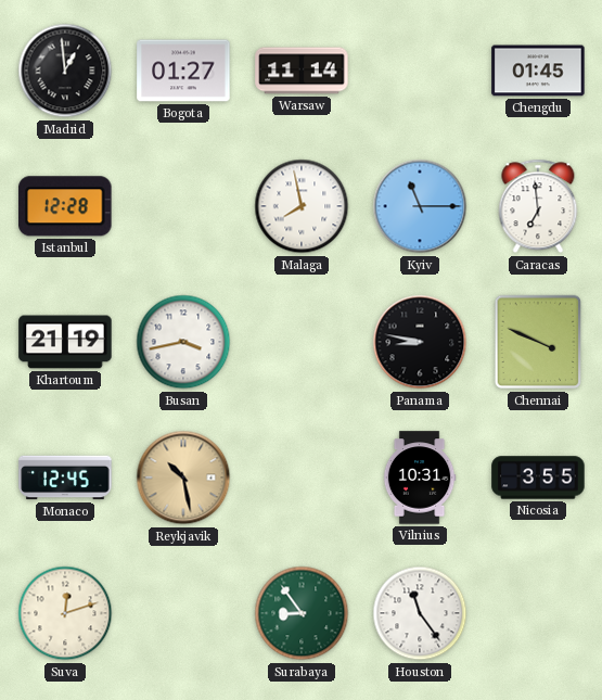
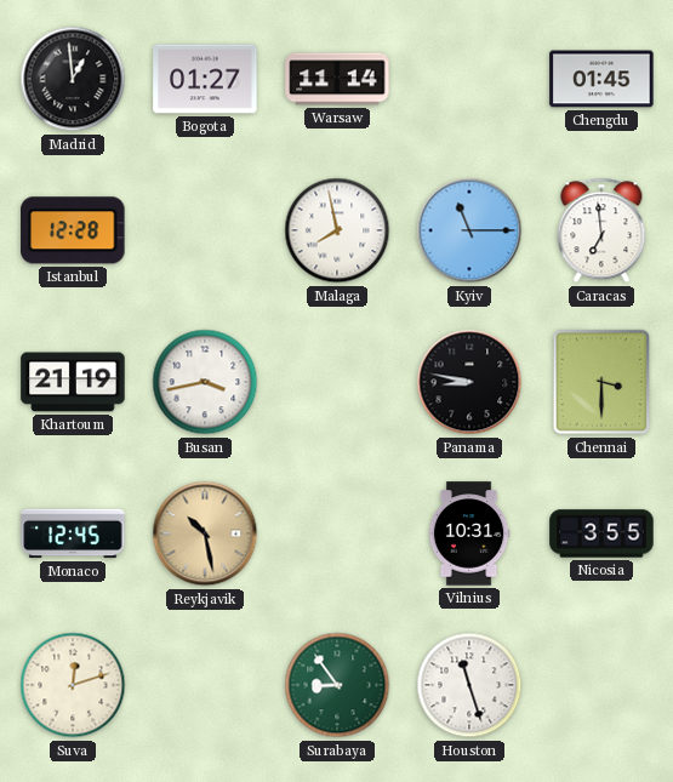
Chennai: 3:49 -> 3:30 (601, 382)
Houston: 11:24 -> 11:27 (469, 685)
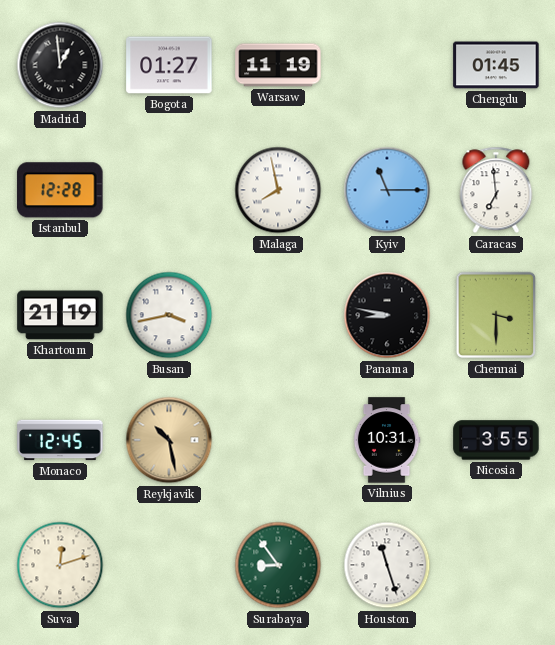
Warsaw: 11:14 -> 11:19 (278, 65)
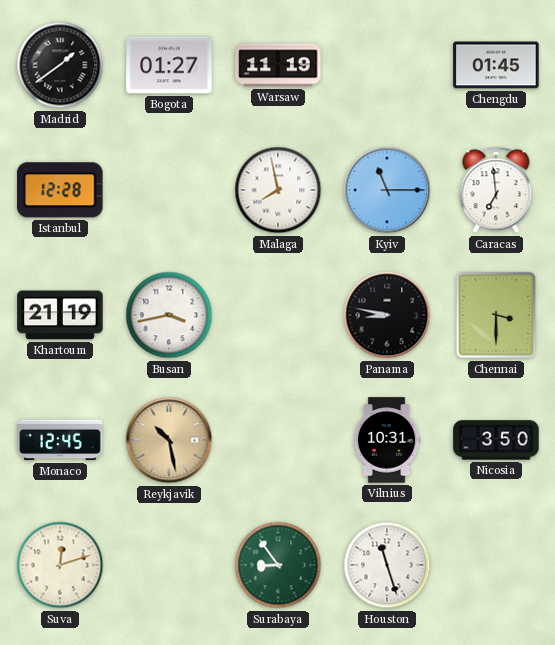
Madrid: 12:59 -> 1:39 (60, 65)
Nicosia: 3:55 -> 3:50 (496, 440)
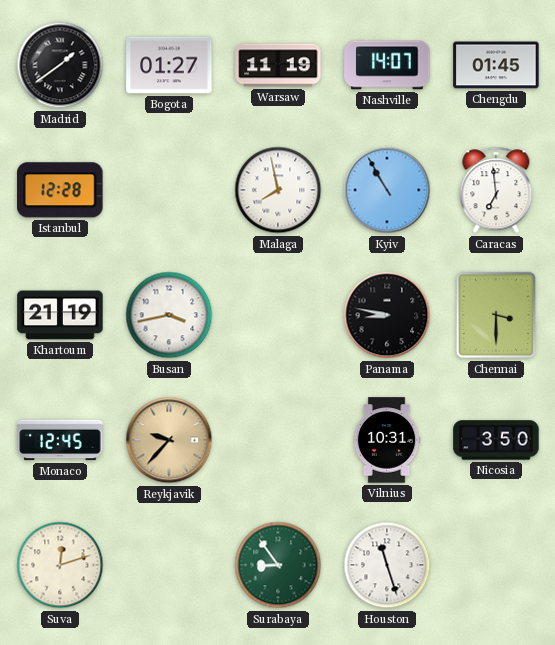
Nashville: none -> 14:07 (387, 65)
Kyiv: 11:15 -> 10:55 (387, 190)
Reykjavik: 10:28 -> 9:37 (169, 440)
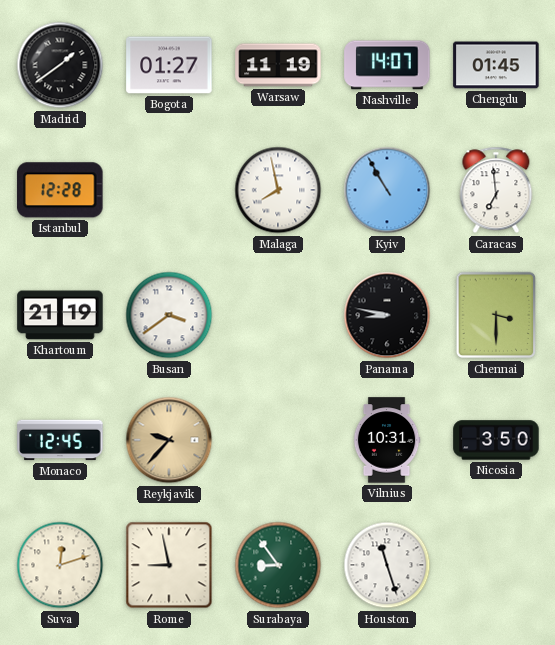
Busan: 3:43 -> 3:39 (169, 315)
Rome: none -> 8:58 (169, 565)
